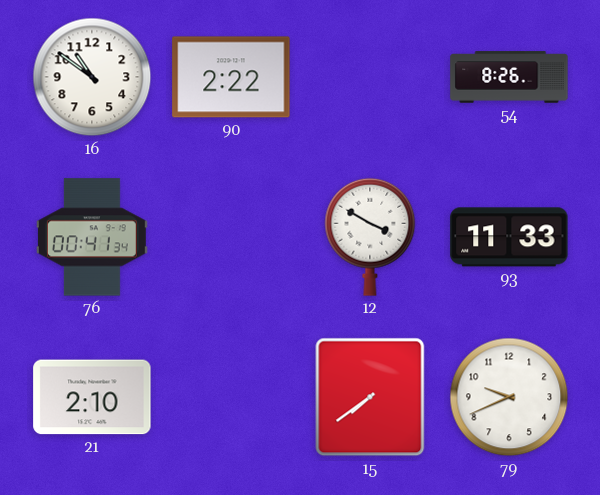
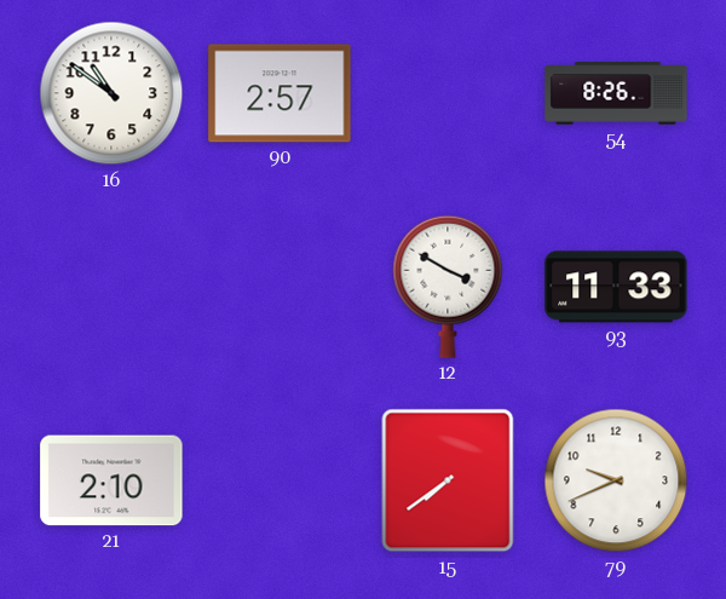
90: 2:22 -> 2:57 (280, 93)
76: 00:41 -> none (92, 237)
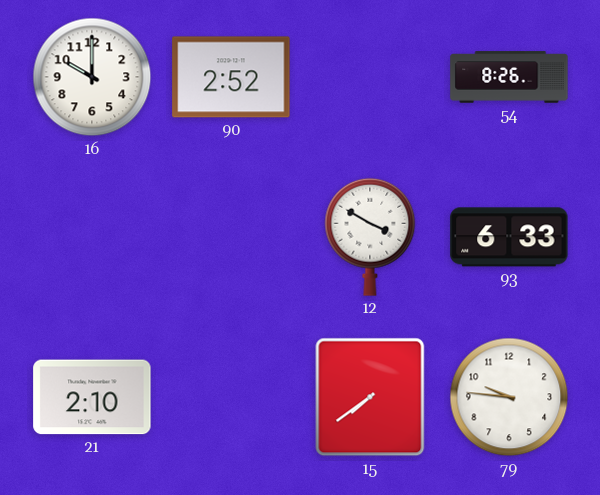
16: 10:51 -> 10:00 (92, 77)
90: 2:57 -> 2:52 (231, 77)
93: 11:33 -> 6:33 (509, 237)
79: 9:41 -> 9:46 (509, 397)
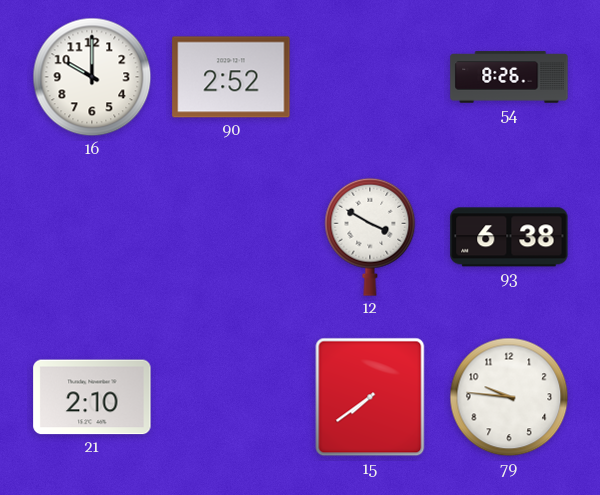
93: 6:33 -> 6:38 (509, 237)
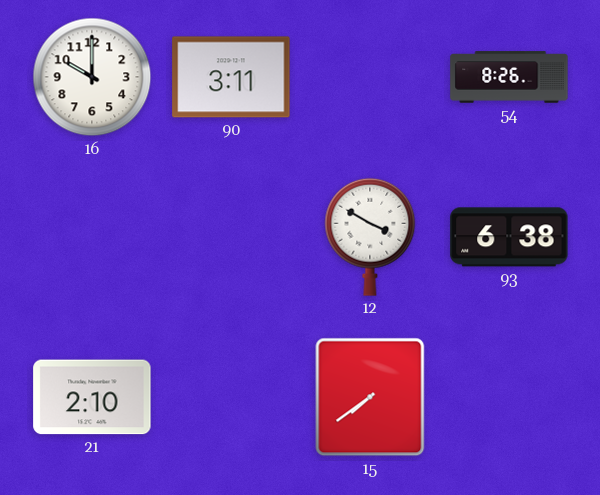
90: 2:52 -> 3:11 (231, 77)
79: 9:46 -> none (509, 397)
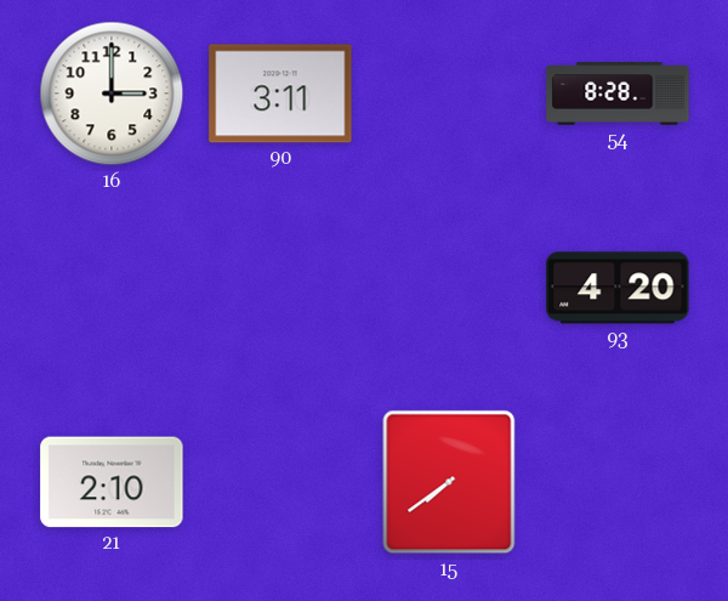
16: 10:00 -> 3:00 (112, 93)
54: 8:26 -> 8:28 (618, 93)
12: 3:50 -> none (370, 237)
93: 6:38 -> 4:20 (618, 288)
